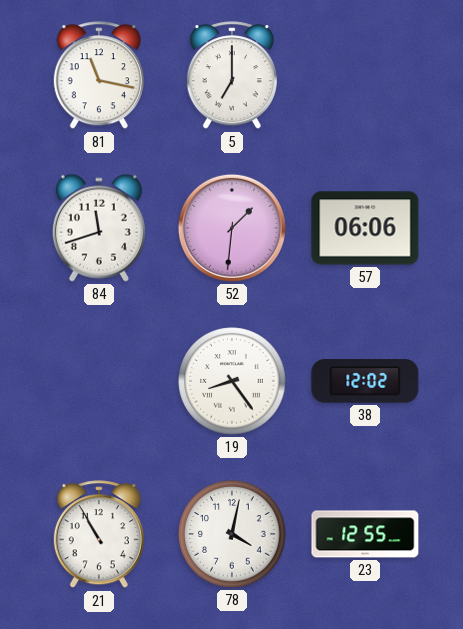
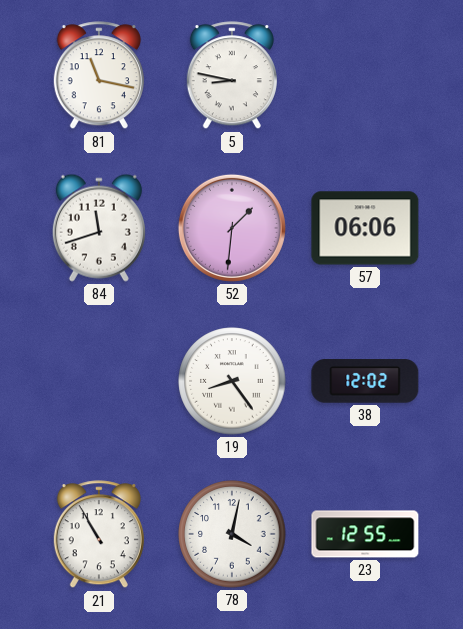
5: 7:00 -> 8:47 (232, 76)
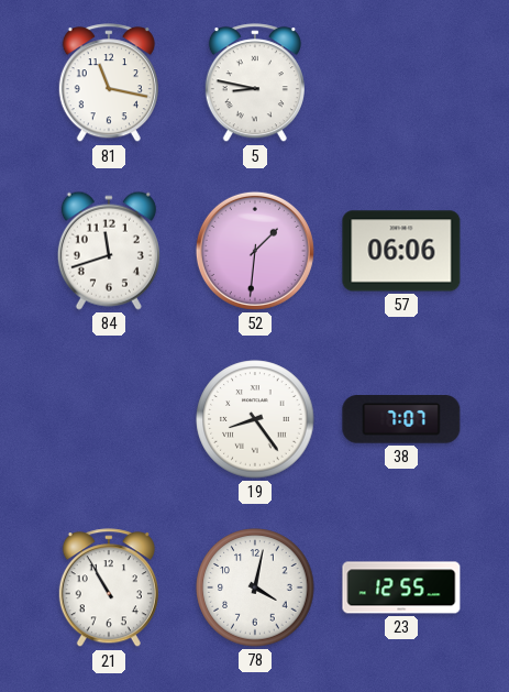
38: 12:02 -> 7:07 (401, 419)
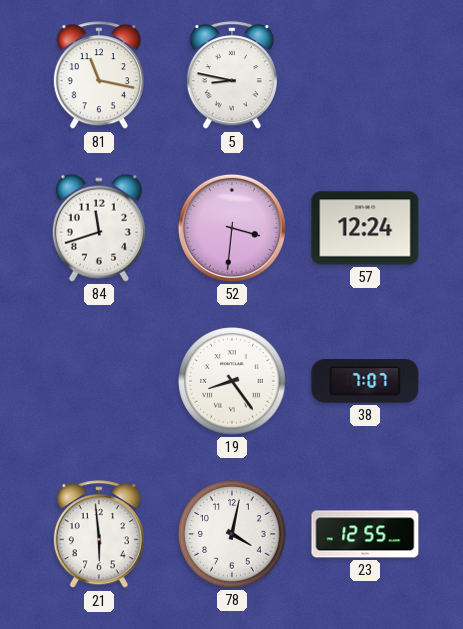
52: 1:31 -> 3:31 (232, 228)
57: 06:06 -> 12:24 (365, 228)
21: 10:55 -> 5:59 (99, 535)
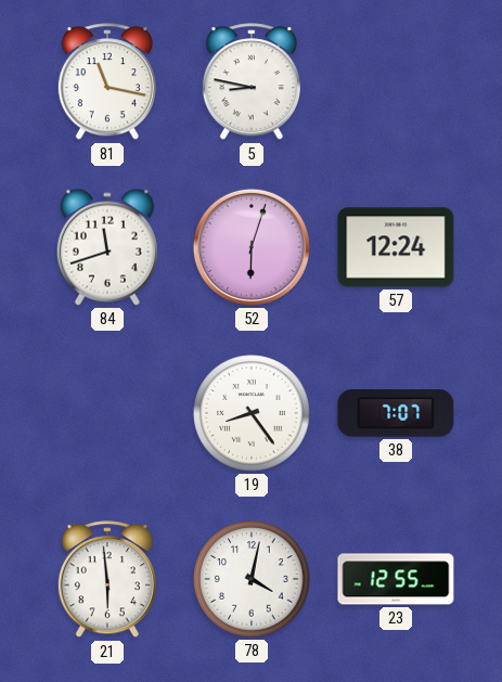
52: 3:31 -> 6:03 (252, 247)
